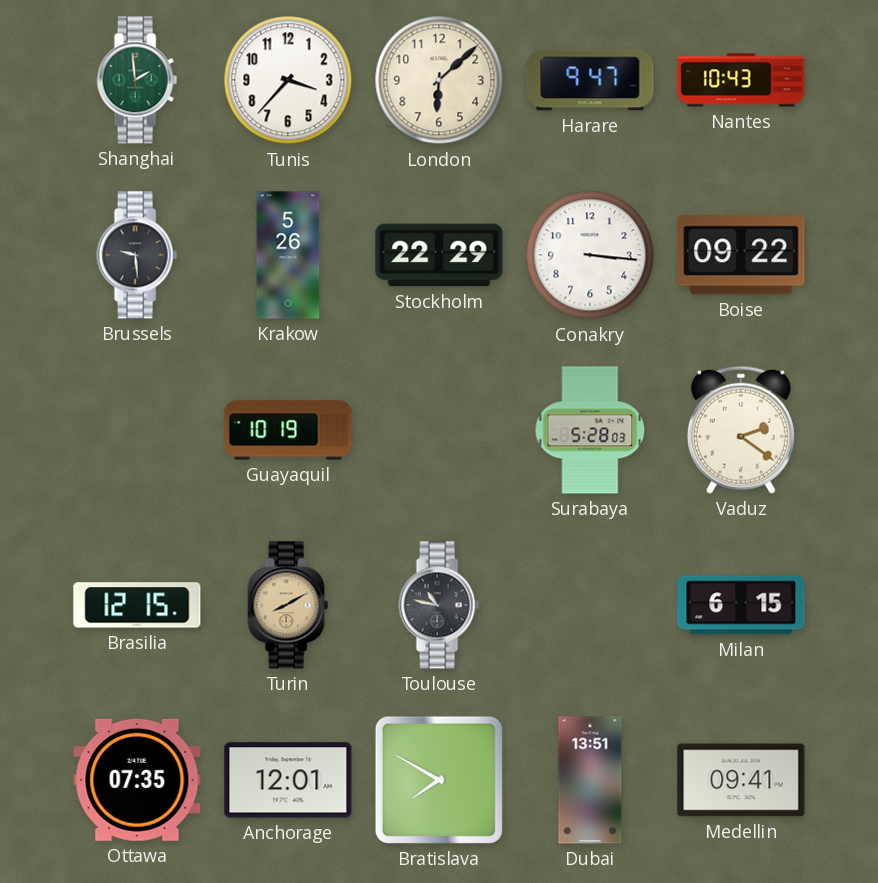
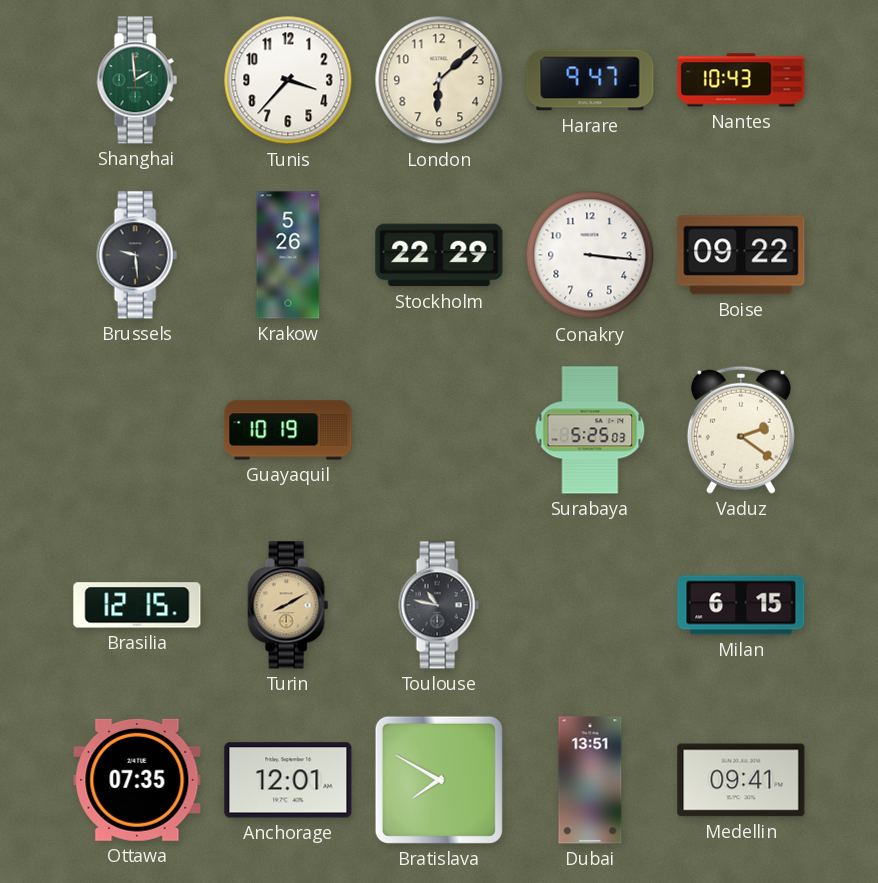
Surabaya: 5:28 -> 5:25 (590, 430)
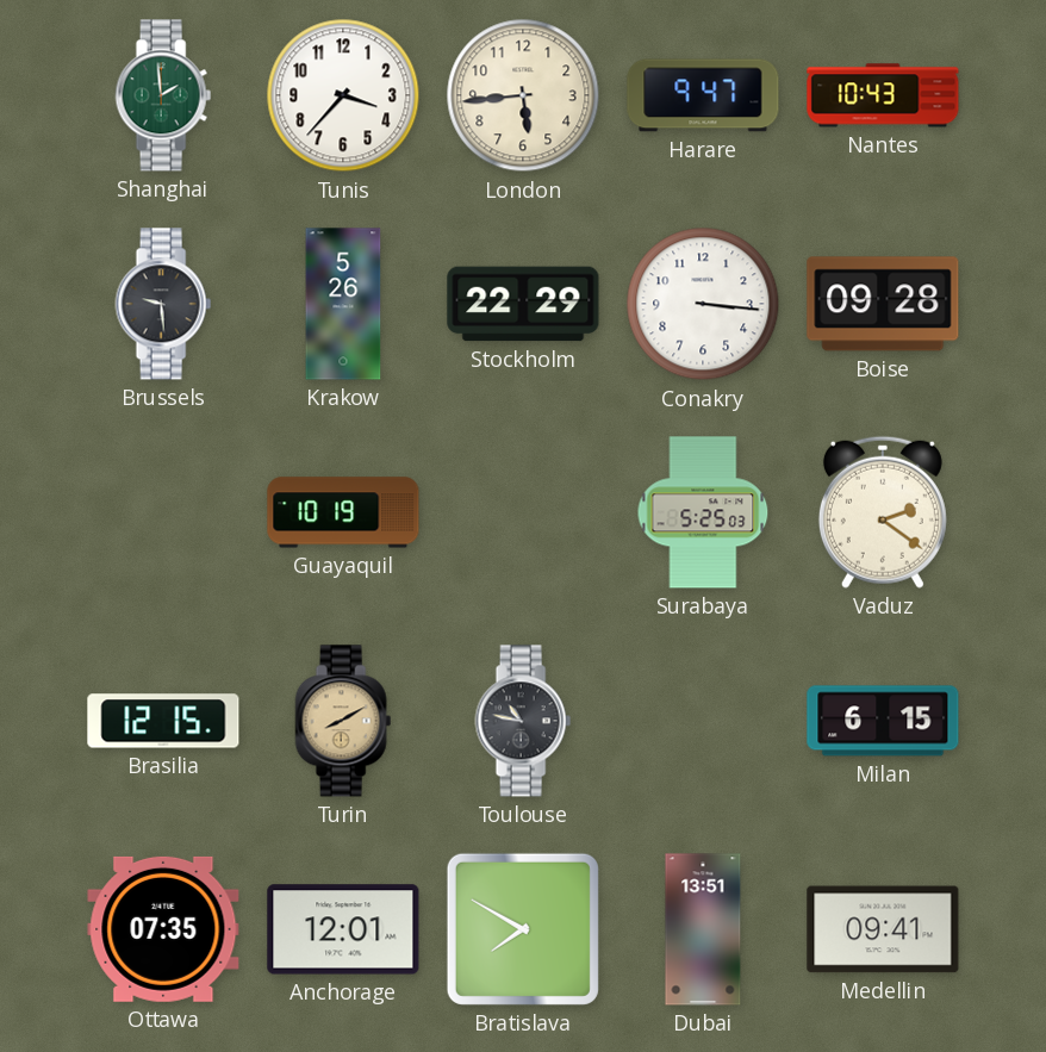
London: 6:08 -> 5:44 (523, 95)
Boise: 09:22 -> 09:28 (883, 304)
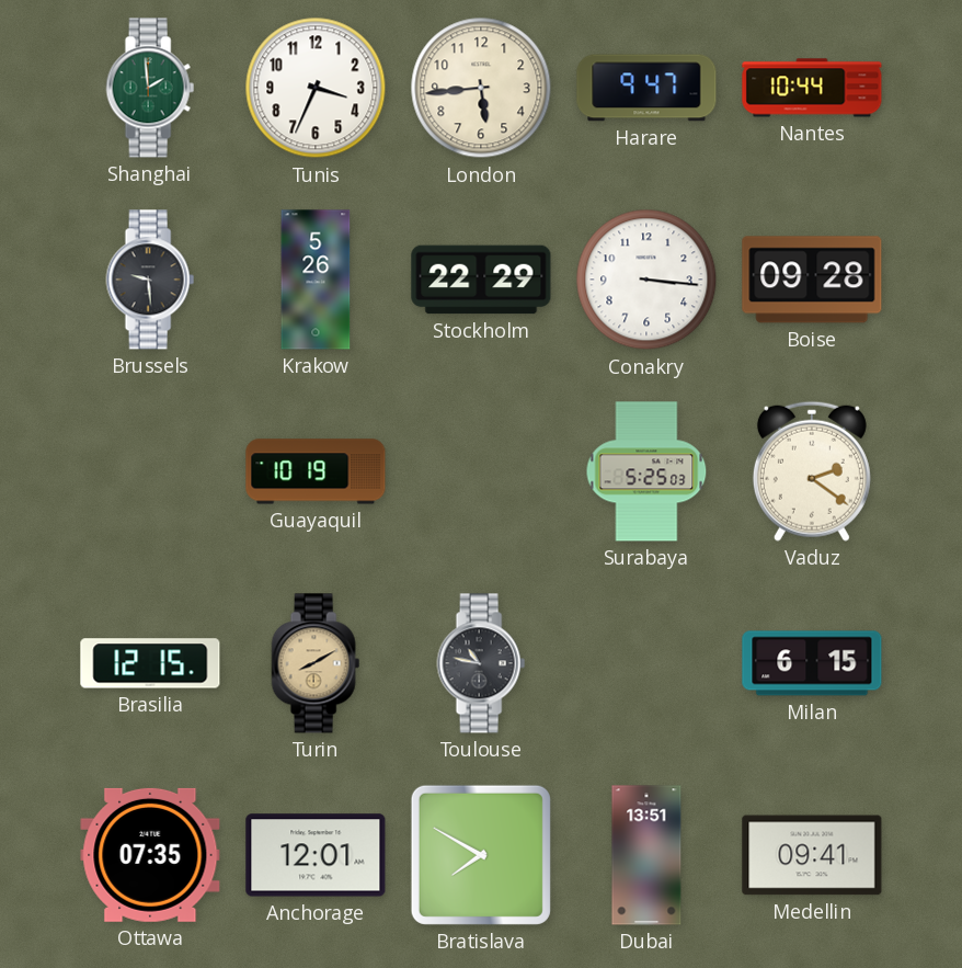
Tunis: 3:37 -> 3:34 (316, 88)
Nantes: 10:43 -> 10:44 (812, 88)
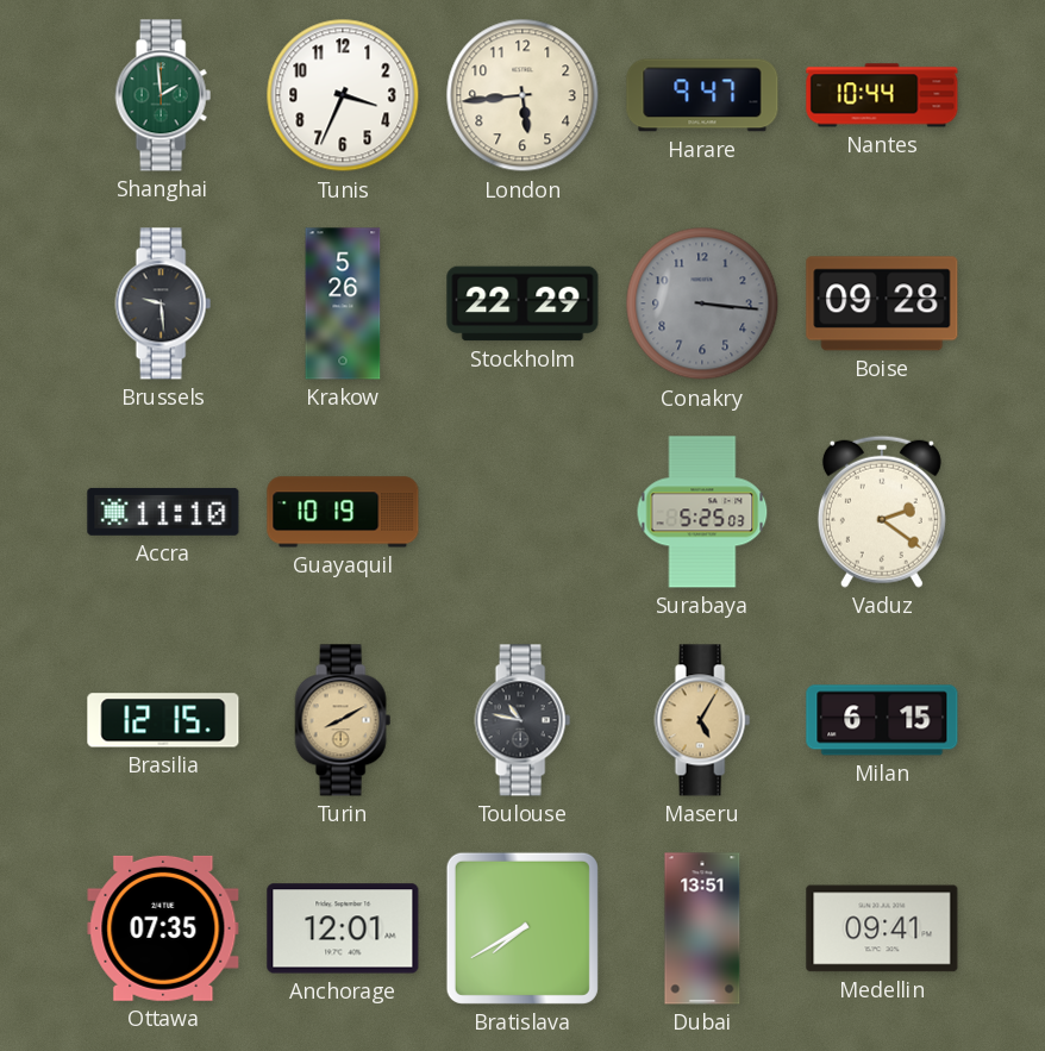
Conakry dial: white -> grey (702, 304)
Accra: none -> 11:10 (163, 512)
Maseru: none -> 5:05 (702, 720)
Bratislava: 7:50 -> 7:40 (522, 928)
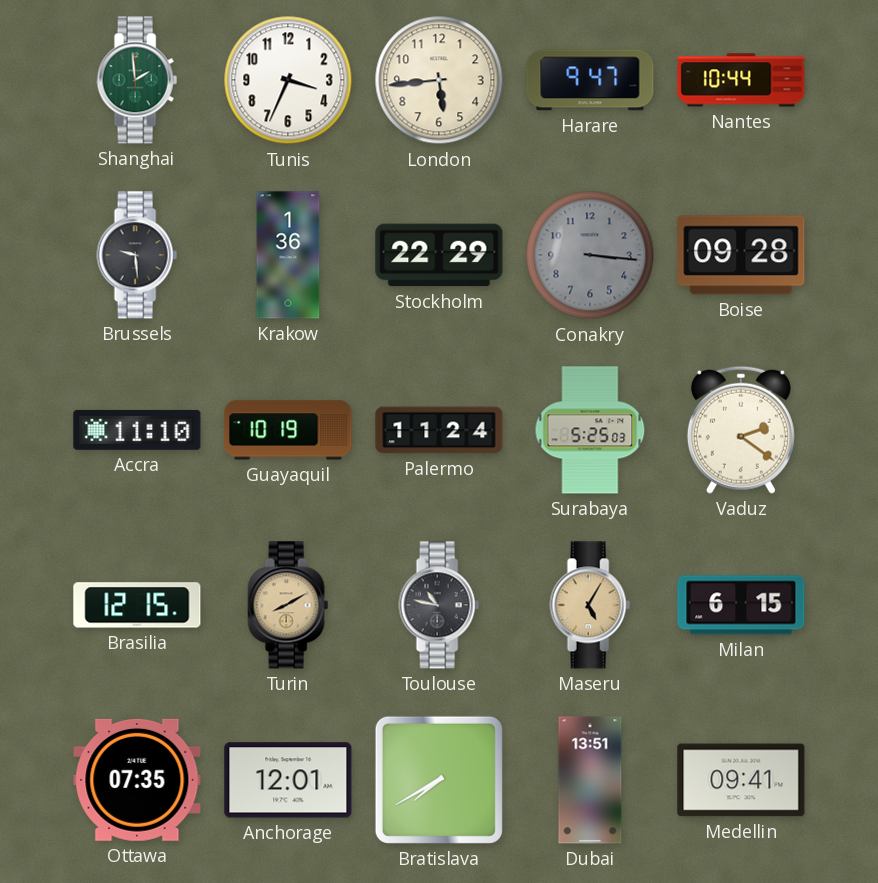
Krakow: 5:26 -> 1:36 (288, 255)
Palermo: none -> 11:24 (439, 430)
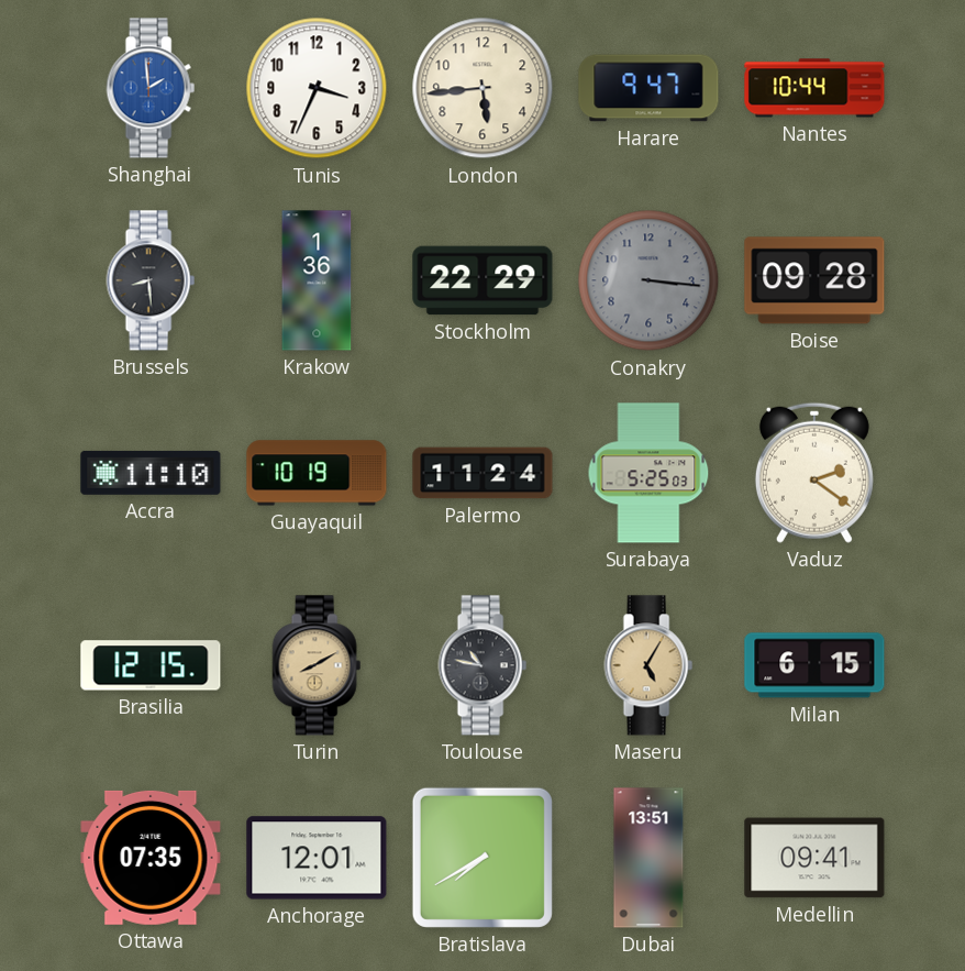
Shanghai dial: green -> blue (151, 88)
Brussels: 9:29 -> 8:29 (151, 280)
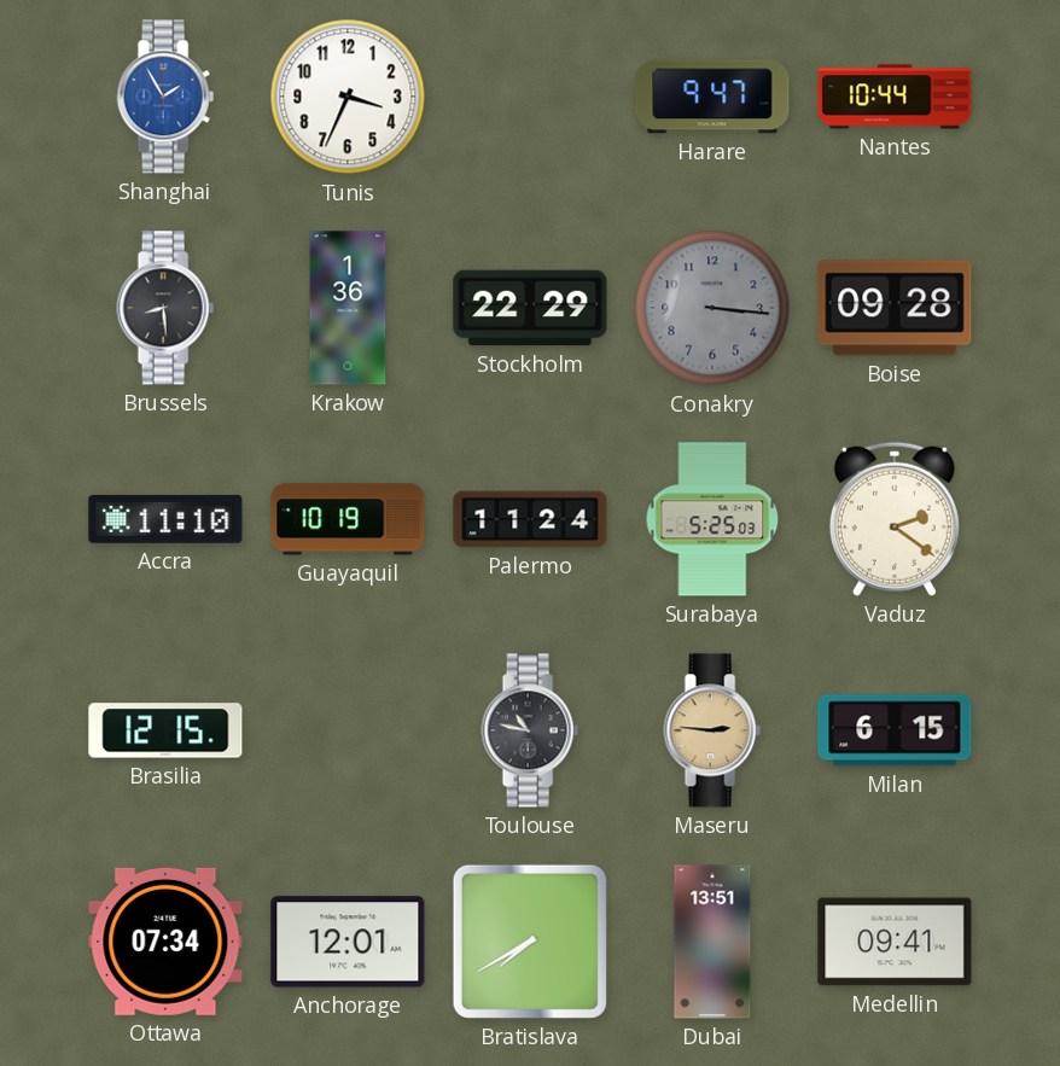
Shanghai: 1:59 -> 1:55 (165, 97)
London: 5:44 -> none (482, 88)
Turin: 8:10 -> none (317, 665)
Maseru: 5:05 -> 2:46 (712, 730)
Ottawa: 07:35 -> 07:34 (165, 942)
